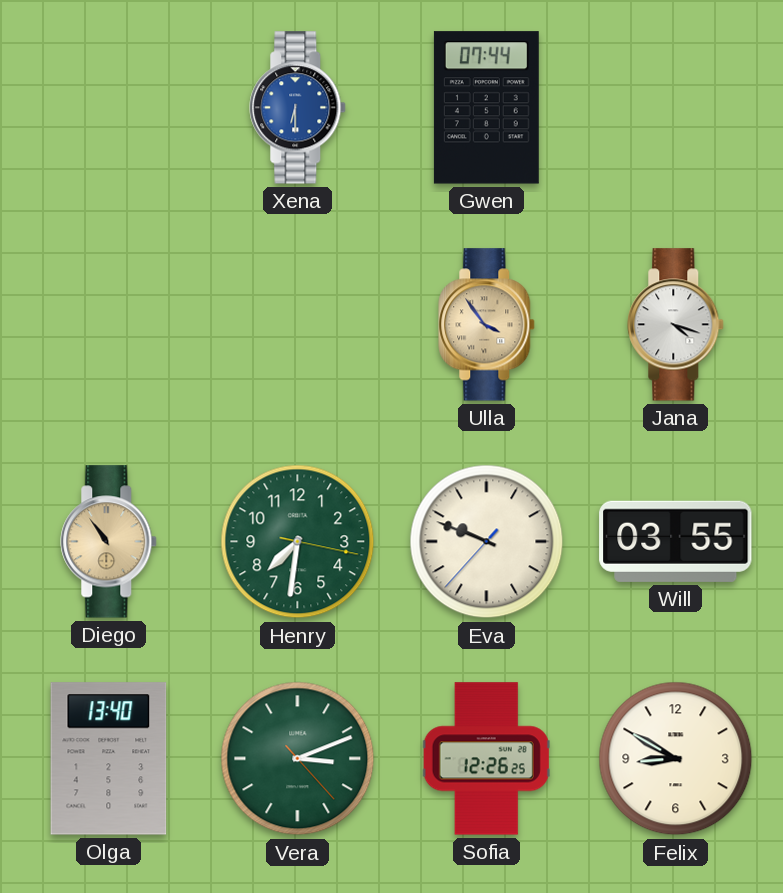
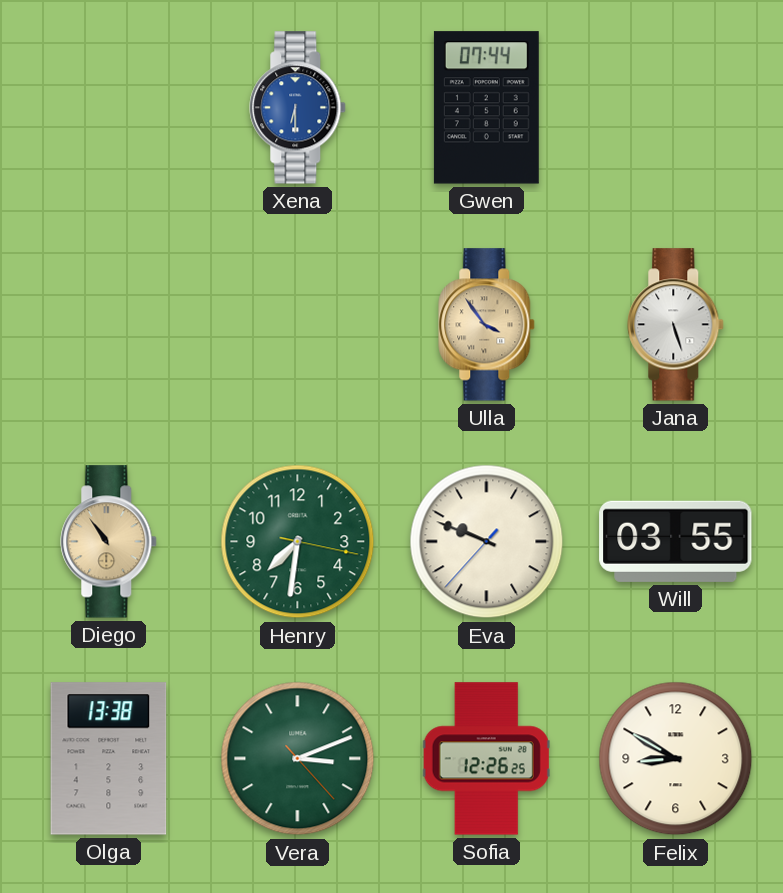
Jana: 4:18 -> 5:27 (676, 325)
Olga: 13:40 -> 13:38 (109, 759)
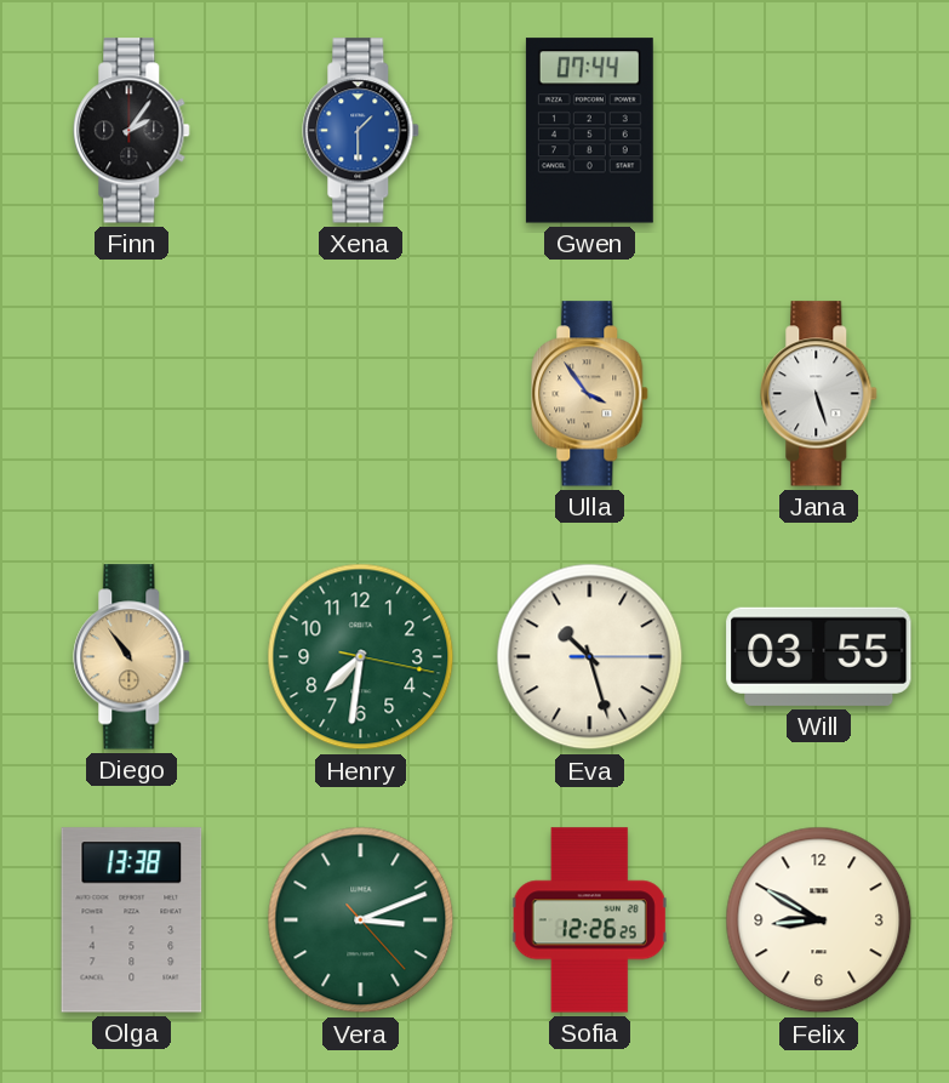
Finn: none -> 2:06 (132, 131)
Xena: 6:30 -> 1:30 (361, 131)
Eva: 9:48 -> 10:27 (590, 657)
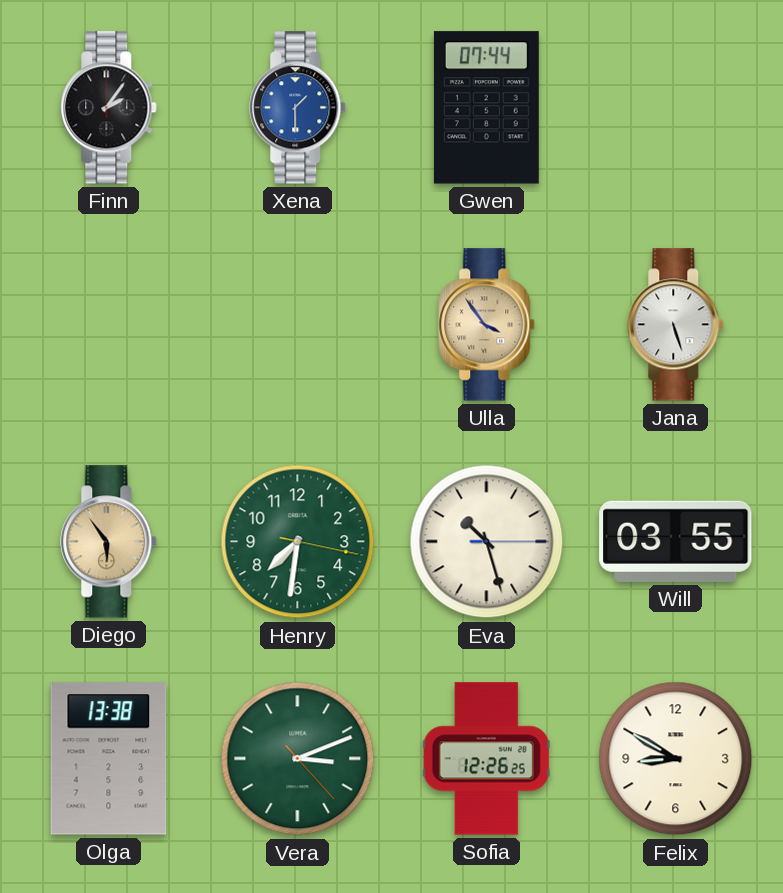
Diego: 10:54 -> 5:54 (109, 542)
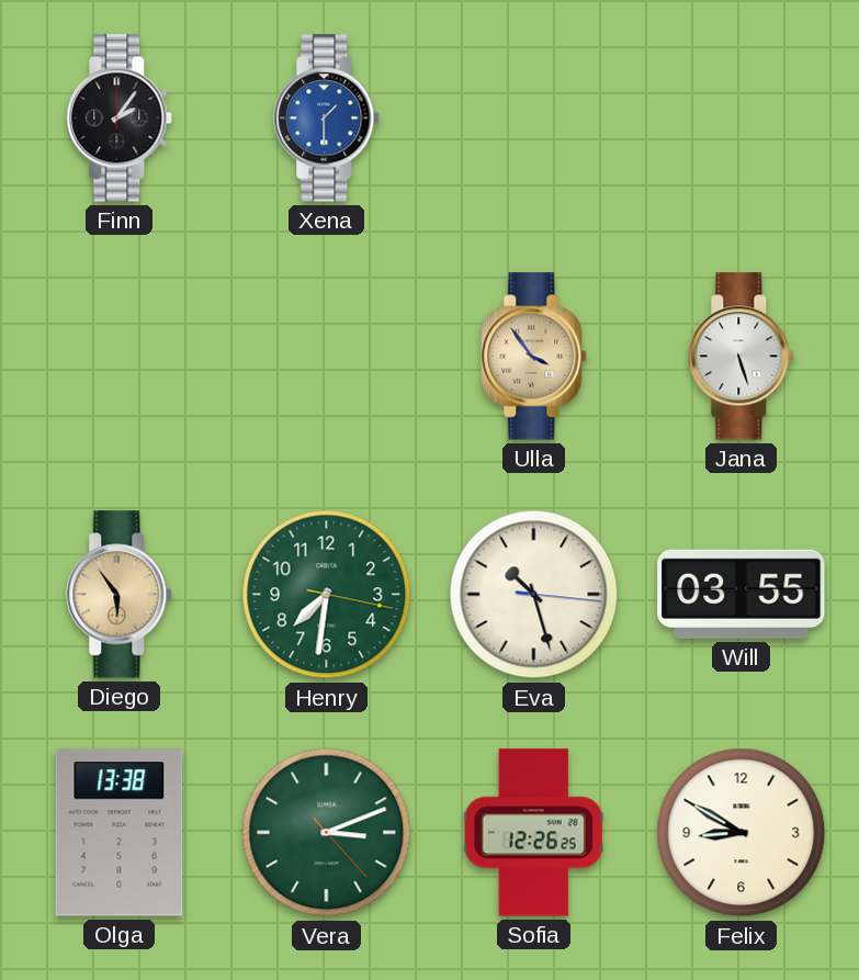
Gwen: 07:44 -> none (486, 108)
Eva: 10:27:15 -> 10:27:16 (534, 595)
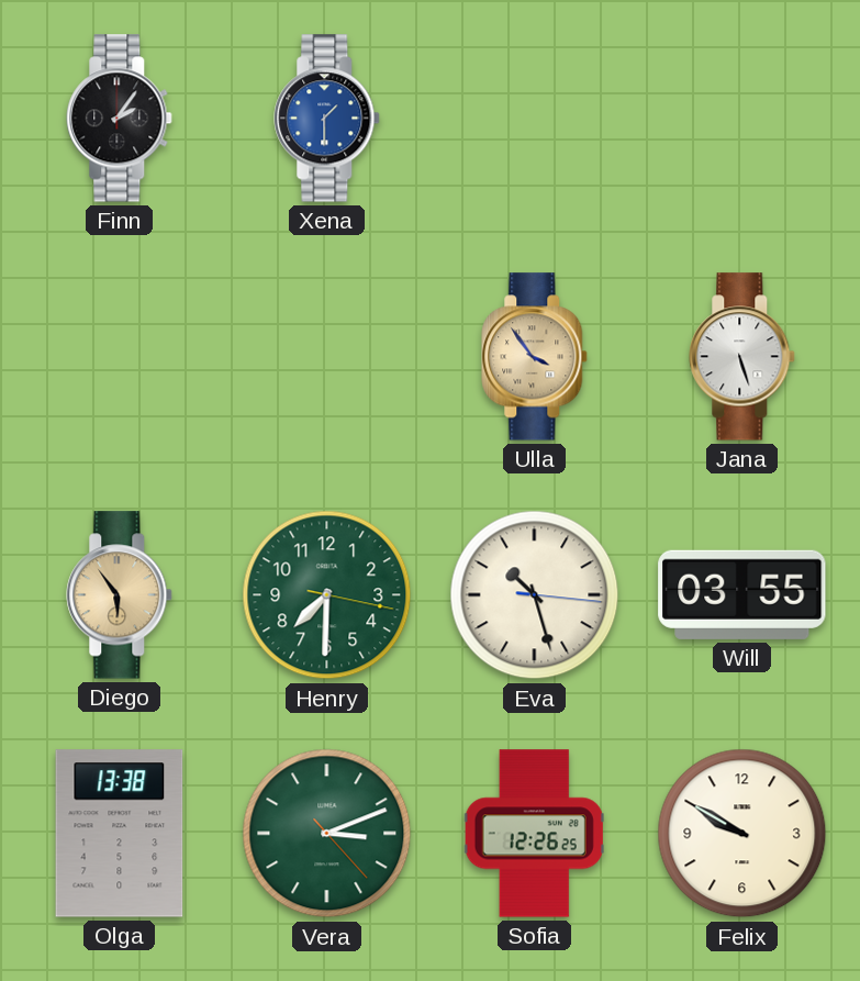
Henry: 7:31 -> 7:30 (327, 595)
Felix: 8:50 -> 9:50 (742, 834)
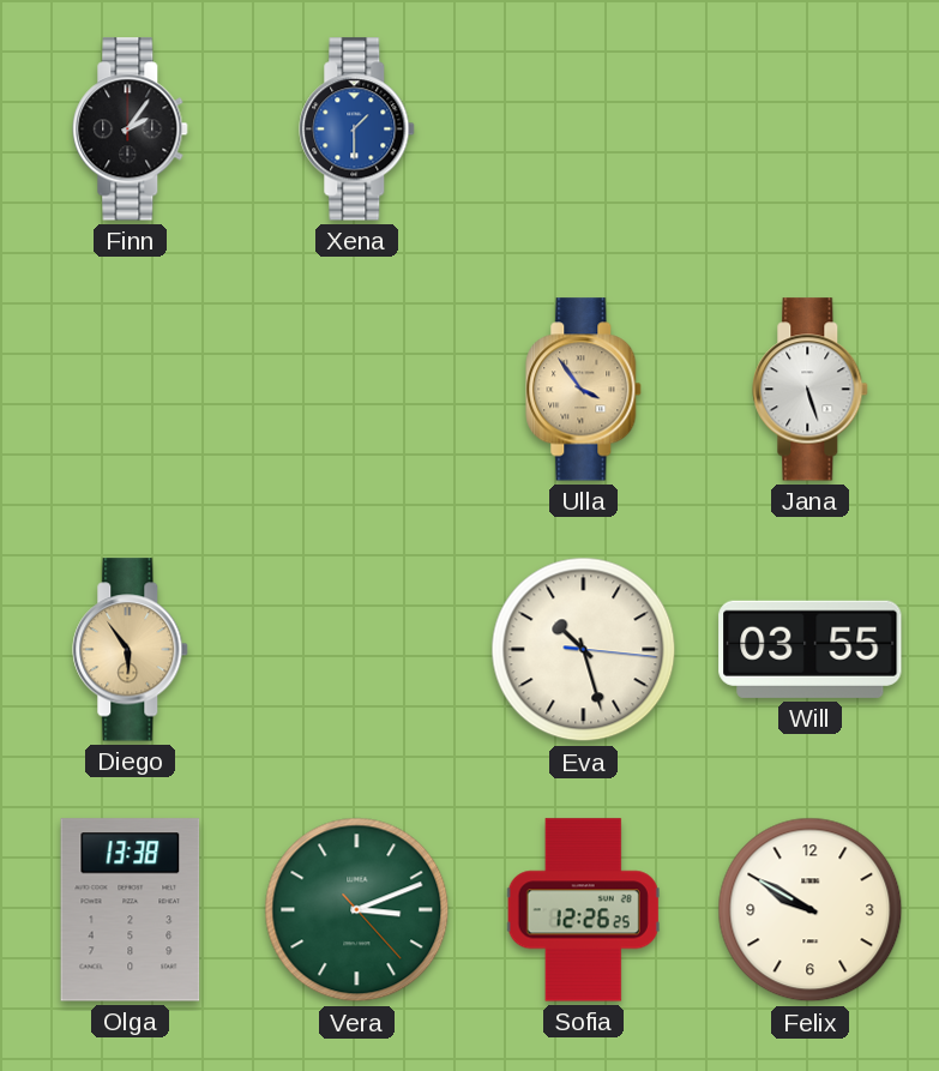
Henry: 7:30 -> none (327, 595)
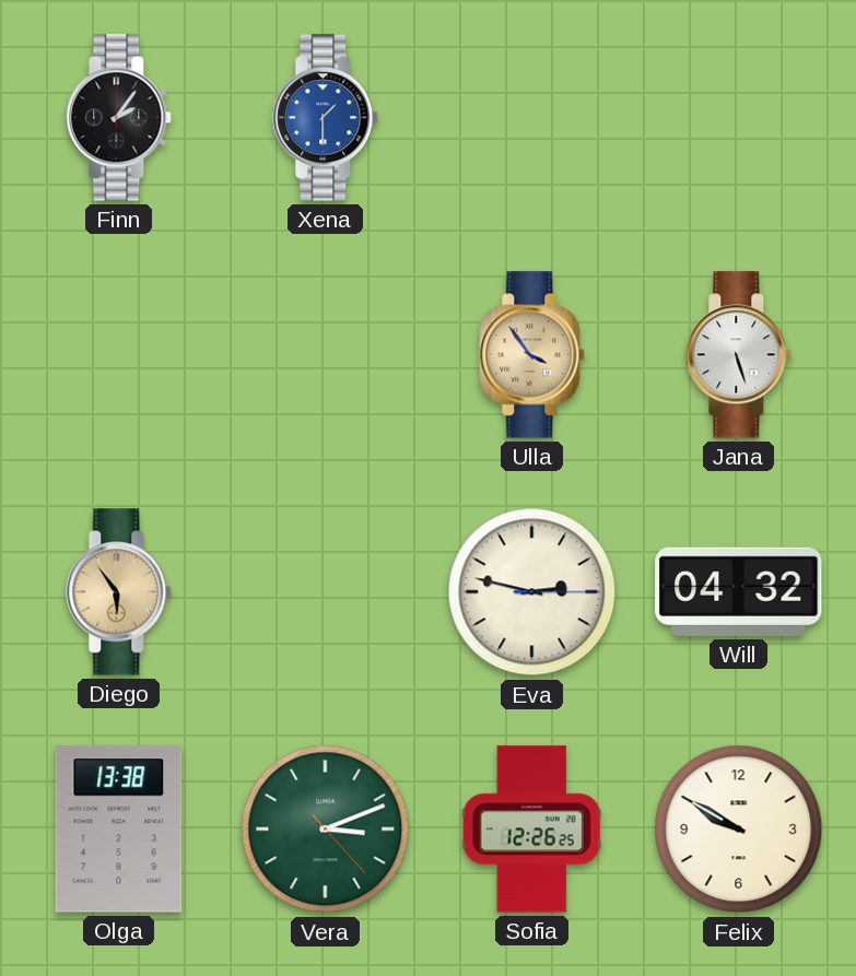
Eva: 10:27 -> 2:47 (532, 592)
Will: 03:55 -> 04:32 (739, 591)
